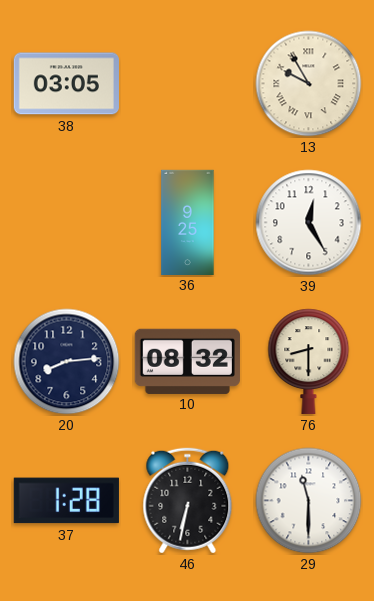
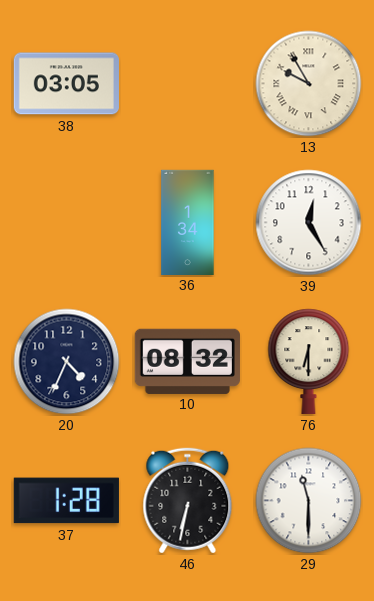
36: 9:25 -> 1:34 (188, 222)
20: 8:14 -> 4:34 (67, 362)
76: 8:30 -> 6:30 (309, 361)
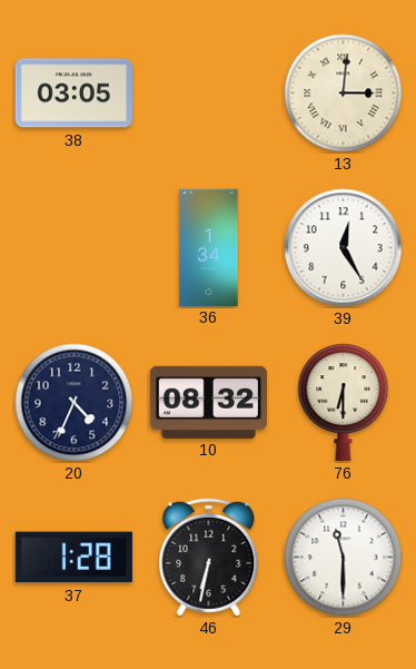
13: 9:55 -> 3:01 (344, 94)
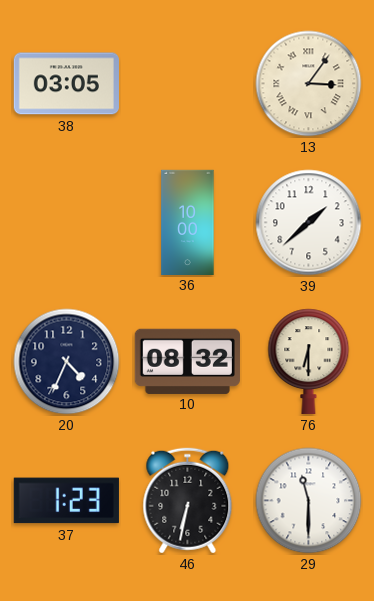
13: 3:01 -> 3:06 (309, 84)
36: 1:34 -> 10:00 (188, 222)
39: 12:25 -> 1:38 (309, 223)
37: 1:28 -> 1:23 (66, 501)
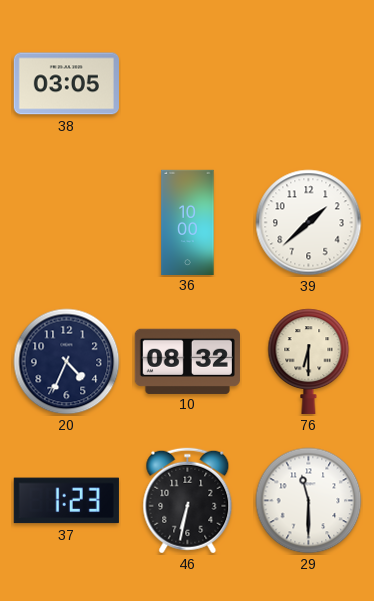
13: 3:06 -> none (309, 84)
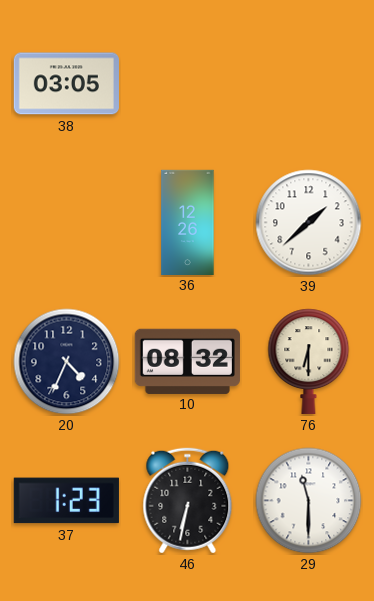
36: 10:00 -> 12:26 (188, 222)
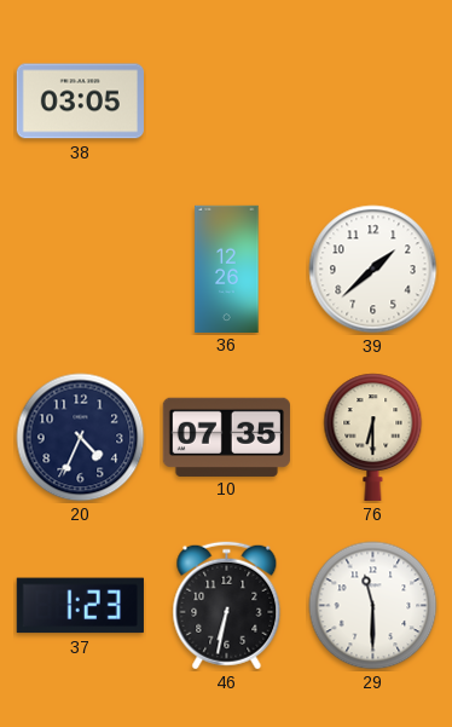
10: 08:32 -> 07:35 (226, 437)
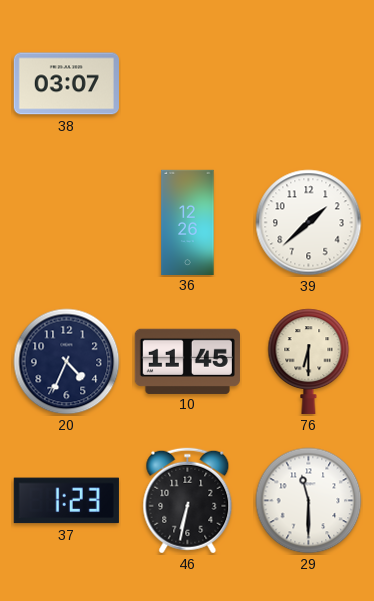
38: 03:05 -> 03:07 (66, 84)
10: 07:35 -> 11:45 (187, 361)
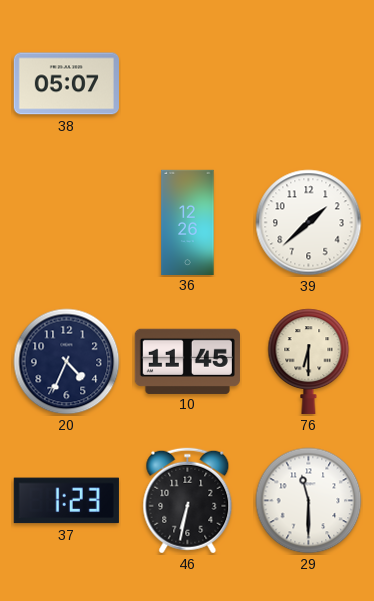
38: 03:07 -> 05:07 (66, 84)
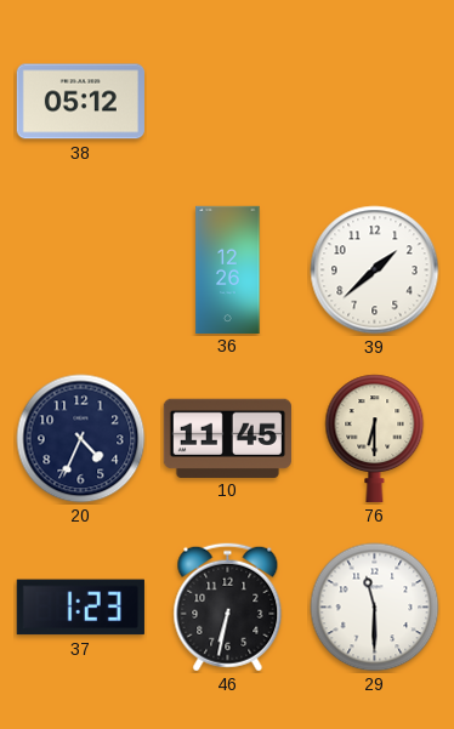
38: 05:07 -> 05:12 (80, 102)
